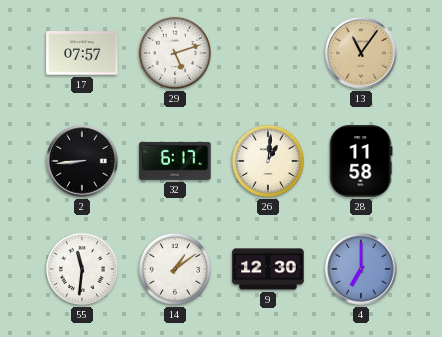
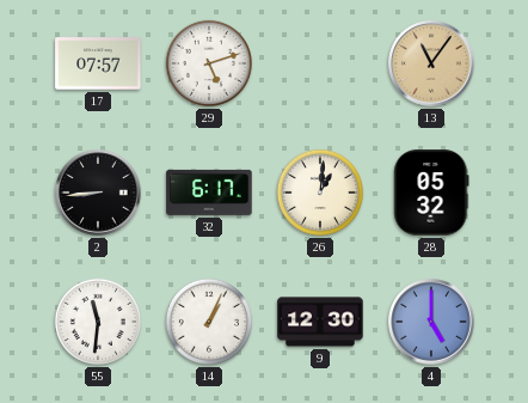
28: 11:58 -> 05:32 (431, 193)
14: 1:09 -> 1:04 (209, 322)
4: 7:00 -> 5:00 (431, 322)
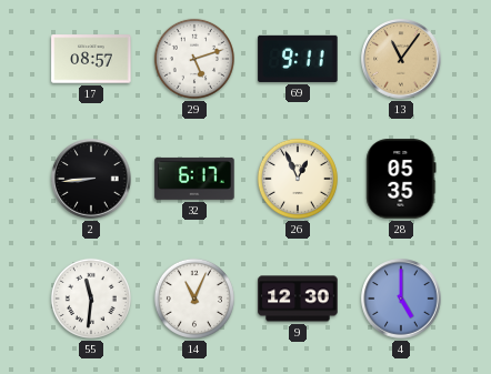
17: 07:57 -> 08:57 (91, 59)
69: none -> 9:11 (298, 59)
26: 1:01 -> 12:56 (298, 179)
28: 05:32 -> 05:35 (401, 179)
14: 1:04 -> 11:04 (194, 299)
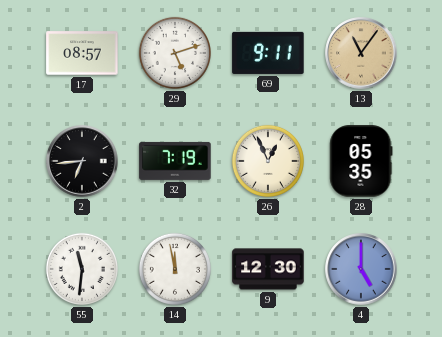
2: 8:44 -> 6:44 (82, 161)
32: 6:17 -> 7:19 (175, 161)
14: 11:04 -> 11:58 (175, 269)
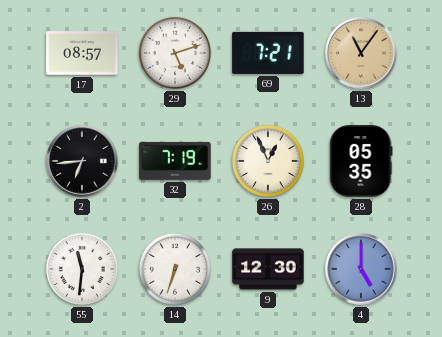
69: 9:11 -> 7:21 (268, 53)
14: 11:58 -> 6:33 (175, 269)
